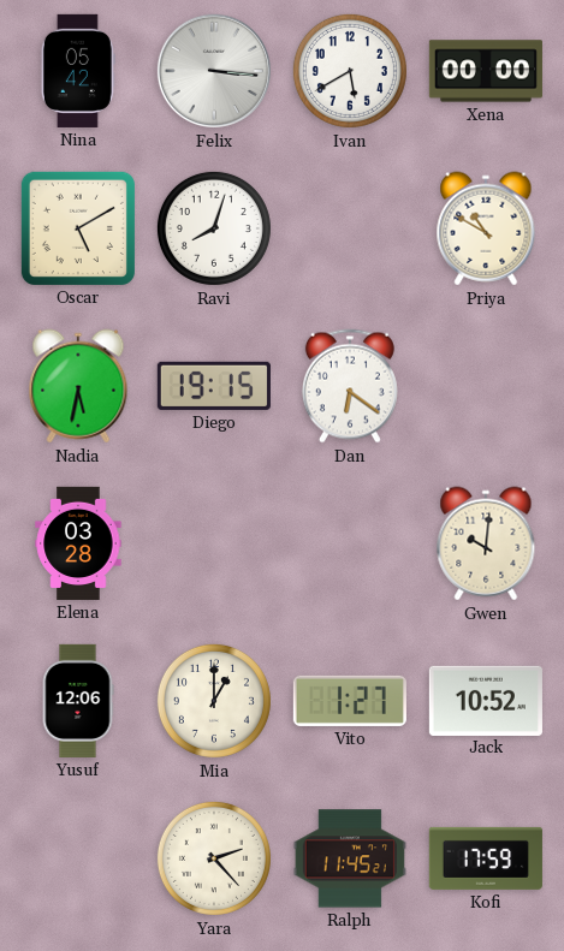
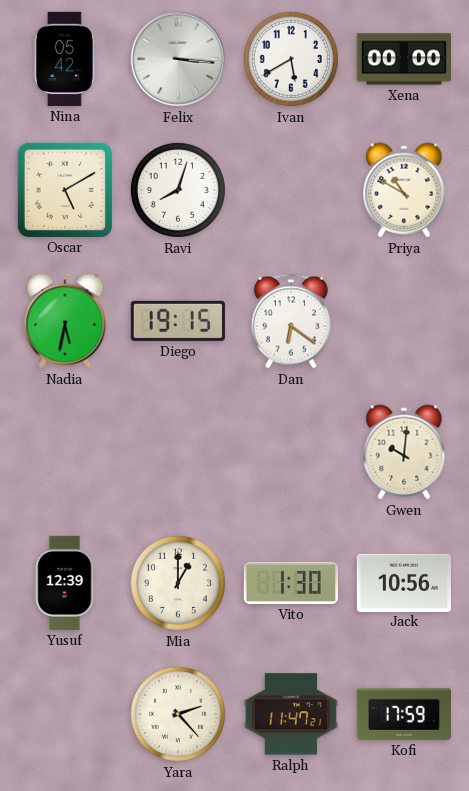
Elena: 03:28 -> none (78, 543)
Yusuf: 12:06 -> 12:39 (65, 583)
Vito: 1:27 -> 1:30 (291, 583)
Jack: 10:52 -> 10:56 (404, 582)
Ralph: 11:45 -> 11:47 (291, 714)
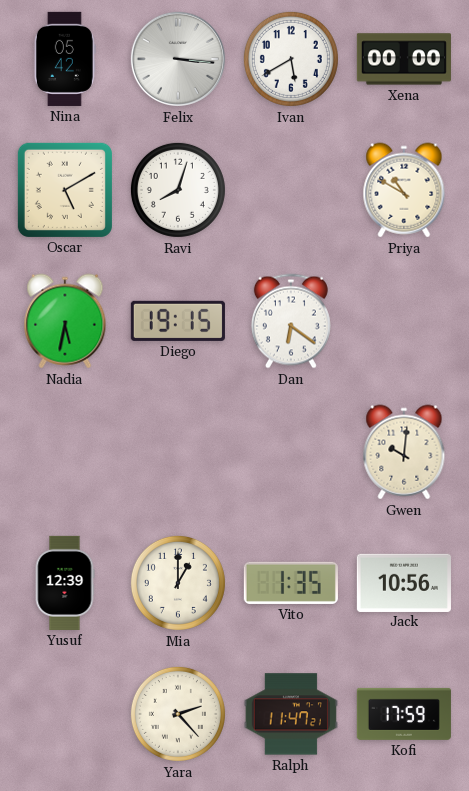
Vito: 1:30 -> 1:35 (291, 583)
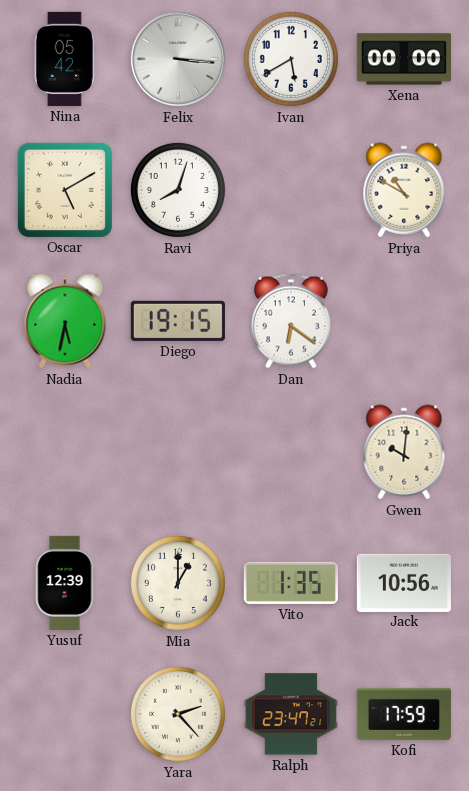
Ralph: 11:47 -> 23:47 (291, 714)
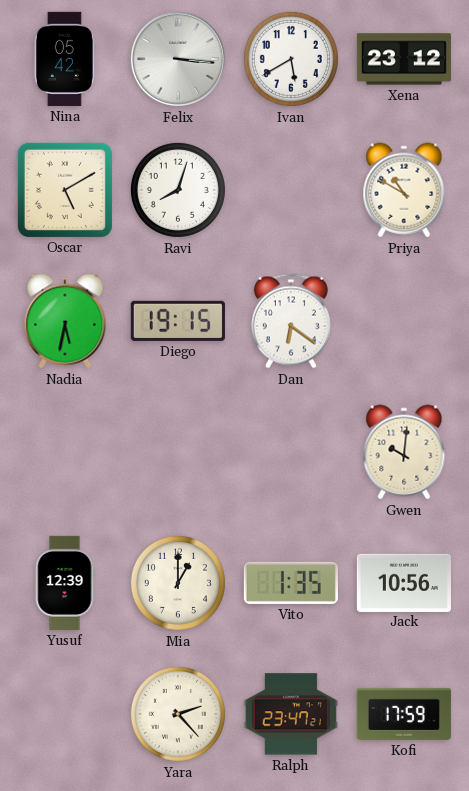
Xena: 00:00 -> 23:12 (404, 59)
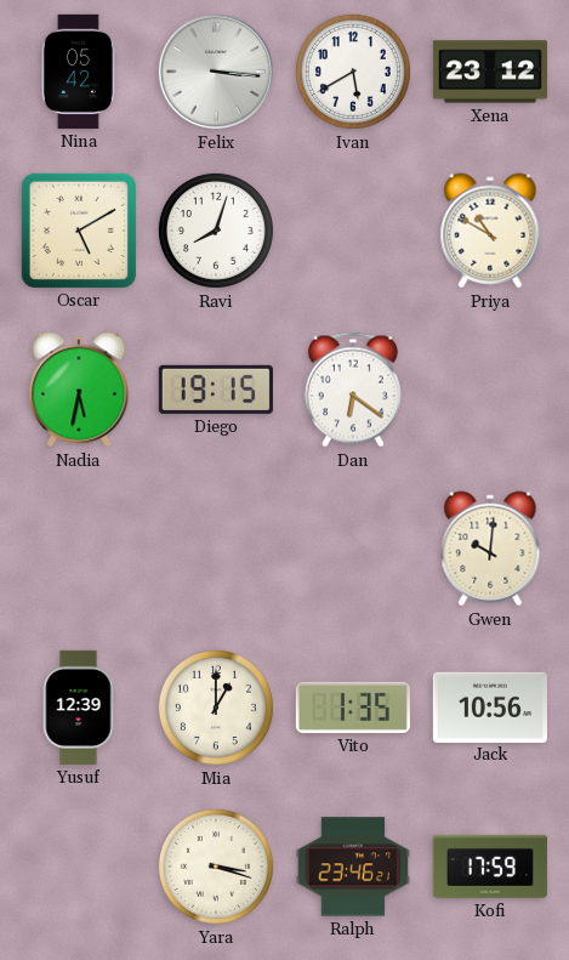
Yara: 2:23 -> 3:18 (216, 867)
Ralph: 23:47 -> 23:46 (353, 867)
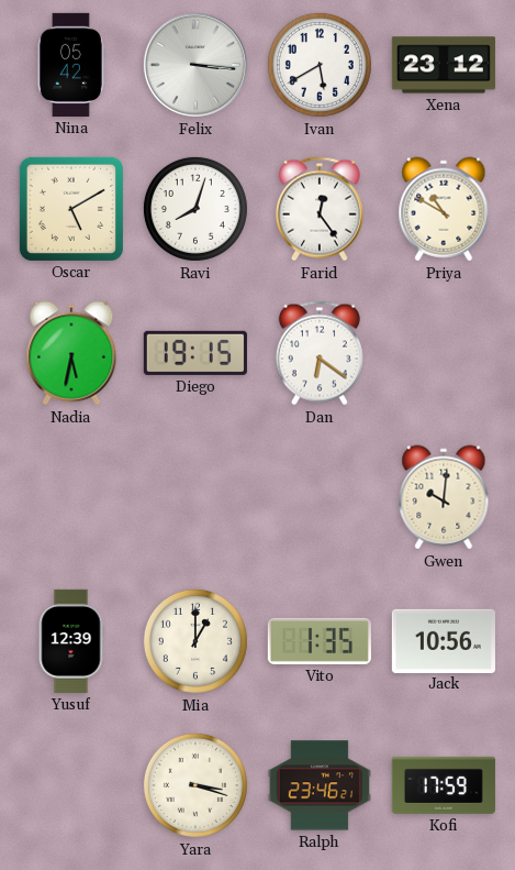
Farid: none -> 12:24 (320, 209)
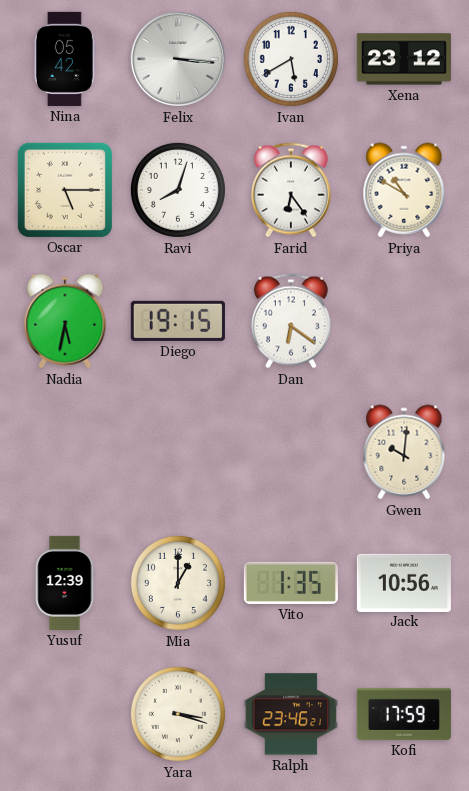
Oscar: 5:10 -> 5:15 (65, 190)
Farid: 12:24 -> 6:24 (291, 190)
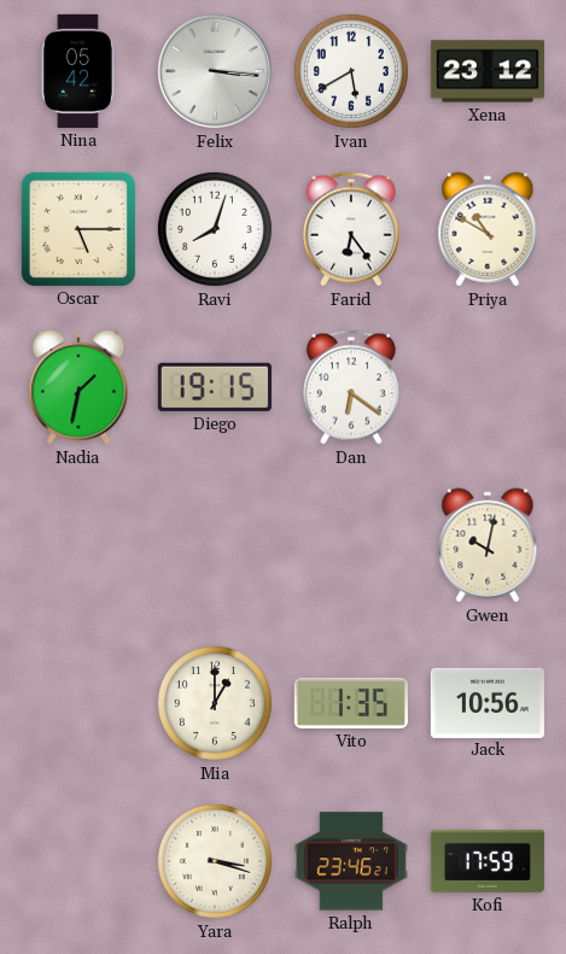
Nadia: 5:32 -> 1:32 (78, 387)
Gwen: 10:01 -> 10:02 (488, 545)
Yusuf: 12:39 -> none (65, 583)
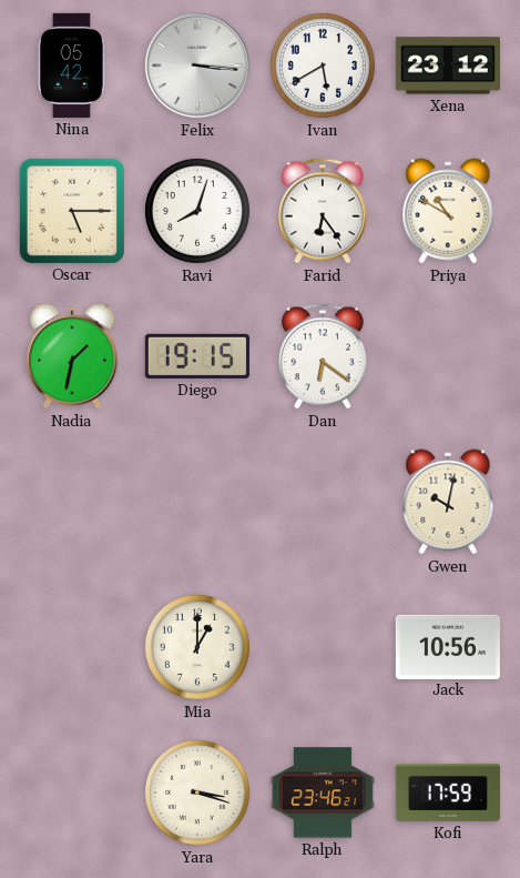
Vito: 1:35 -> none (351, 703)
